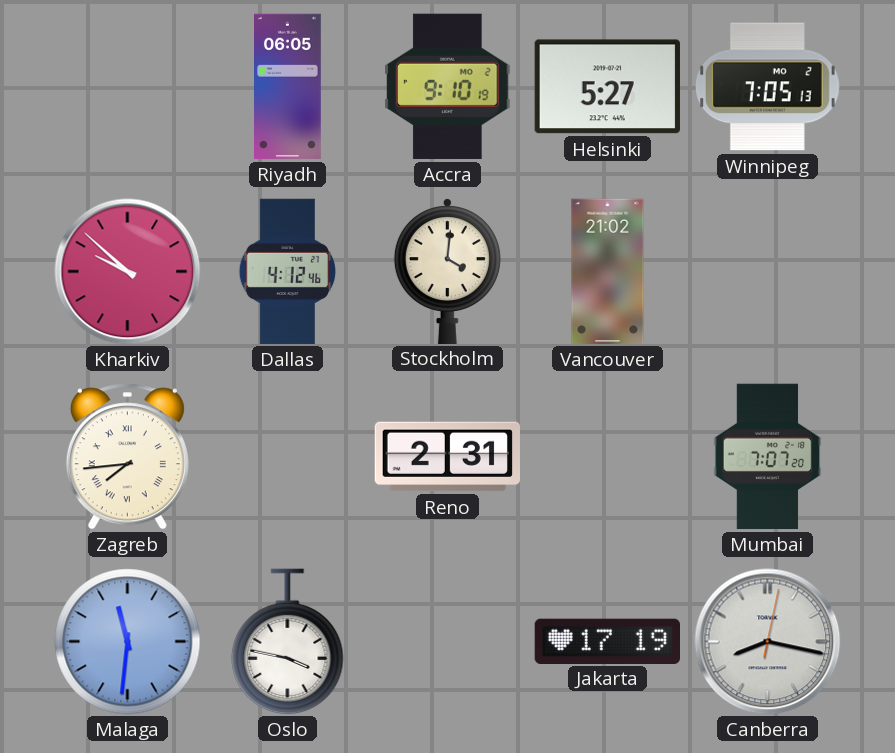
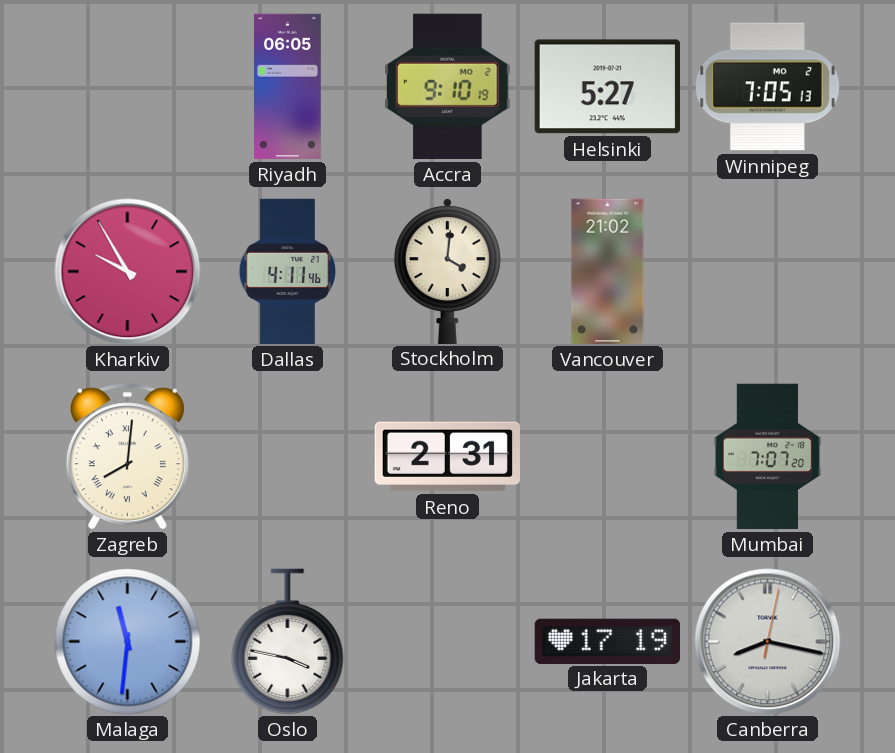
Kharkiv: 9:52 -> 9:55 (128, 272)
Dallas: 4:12 -> 4:11 (288, 272)
Zagreb: 7:44 -> 8:01 (127, 457)
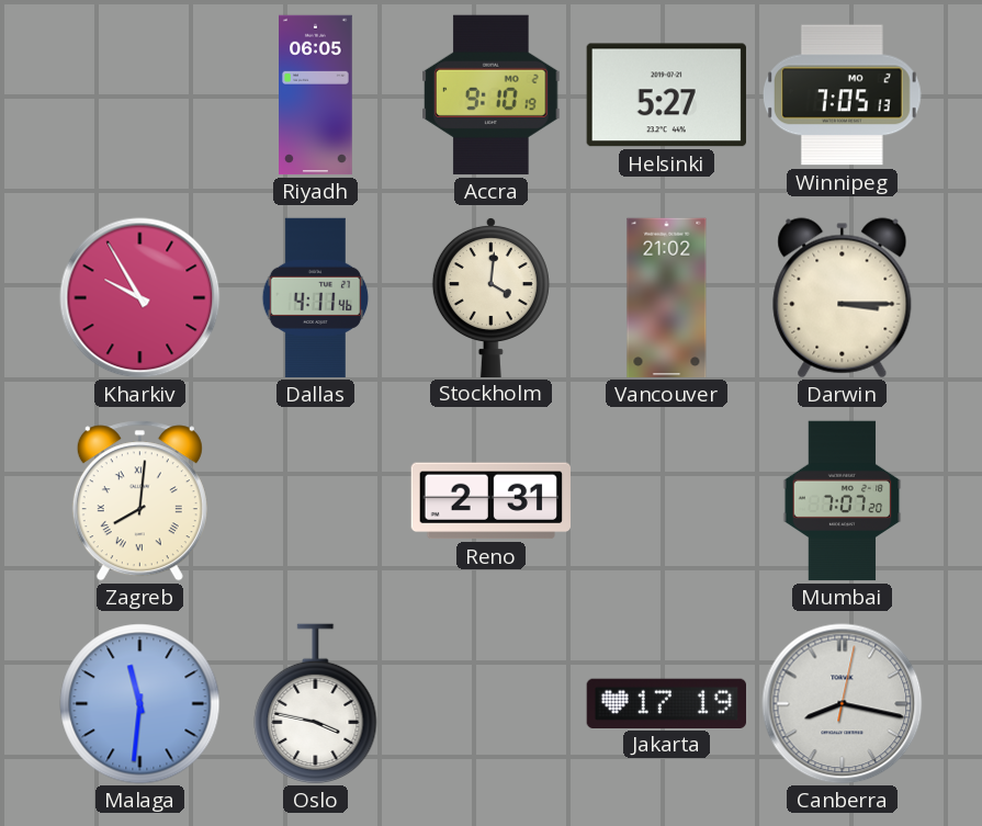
Darwin: none -> 3:15 (843, 298)
